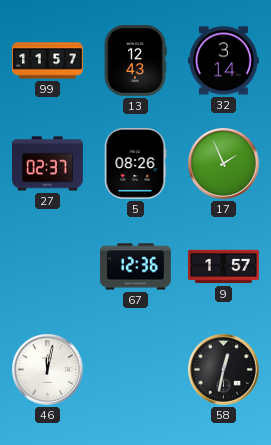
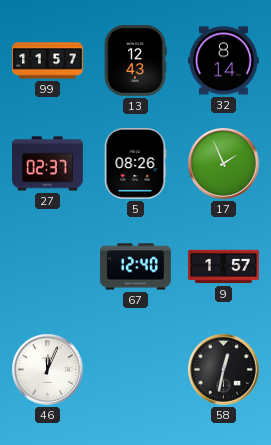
32: 3:14 -> 8:14 (224, 61)
67: 12:36 -> 12:40 (135, 267)
46: 12:02 -> 12:04 (48, 370)
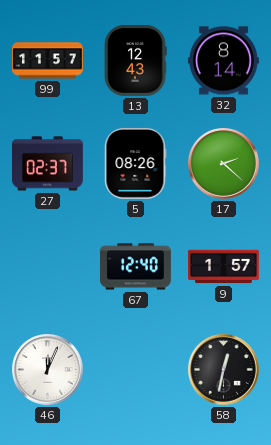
17: 1:56 -> 2:22 (224, 164)
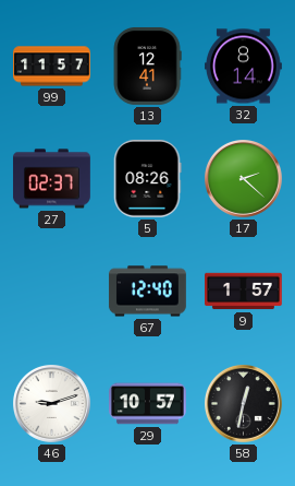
13: 12:43 -> 12:41 (147, 66)
46: 12:04 -> 9:12 (52, 404)
29: none -> 10:57 (148, 404)
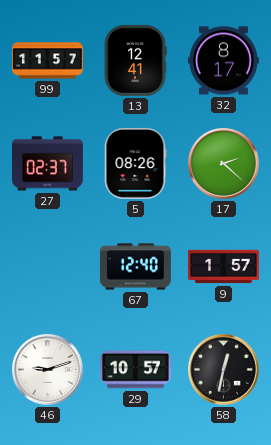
32: 8:14 -> 8:17 (224, 61)
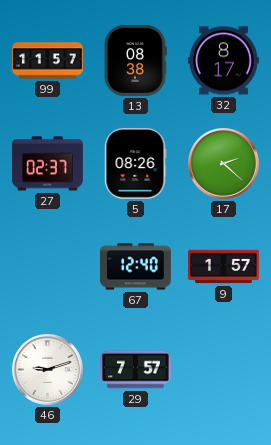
13: 12:41 -> 08:38 (135, 60)
29: 10:57 -> 7:57 (136, 370)
58: 12:32 -> none (224, 370)
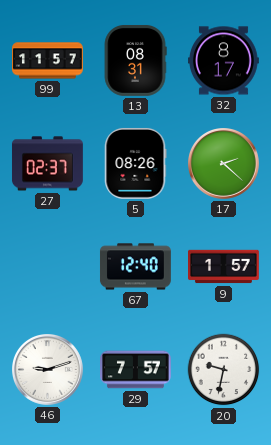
13: 08:38 -> 08:31 (135, 60)
20: none -> 9:32 (224, 370)
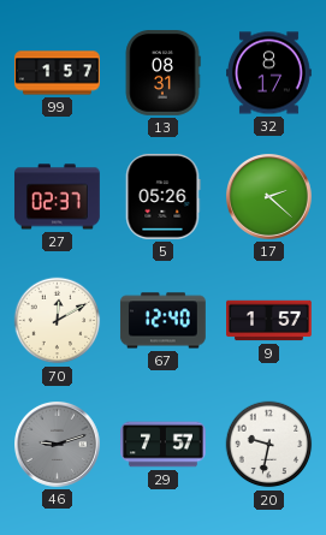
99: 11:57 -> 1:57 (58, 73)
5: 08:26 -> 05:26 (162, 196)
70: none -> 12:10 (58, 321)
46 dial: white -> grey (58, 445)
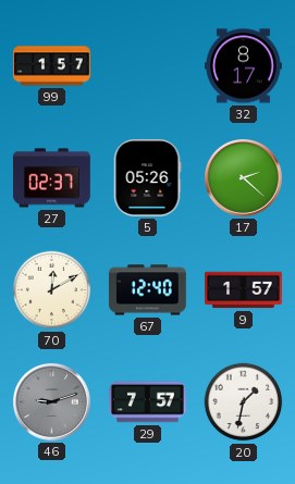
13: 08:31 -> none (162, 72)
20: 9:32 -> 1:32 (244, 402)
